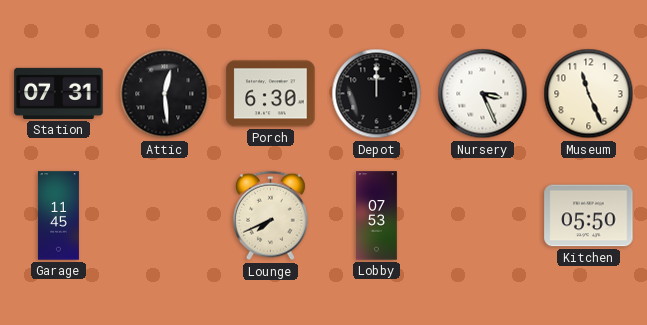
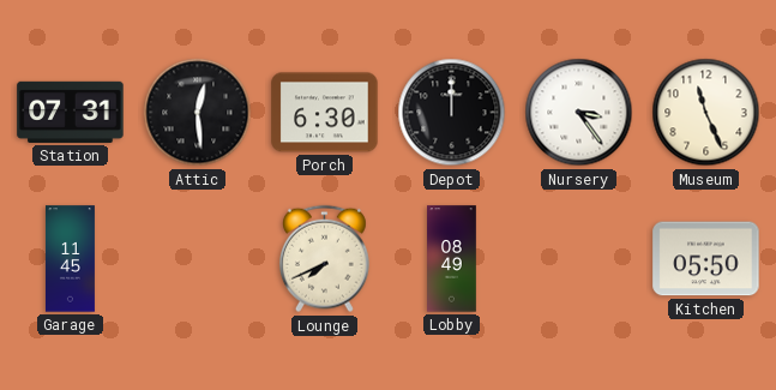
Nursery: 3:26 -> 3:24 (579, 113)
Lobby: 07:53 -> 08:49 (452, 259)
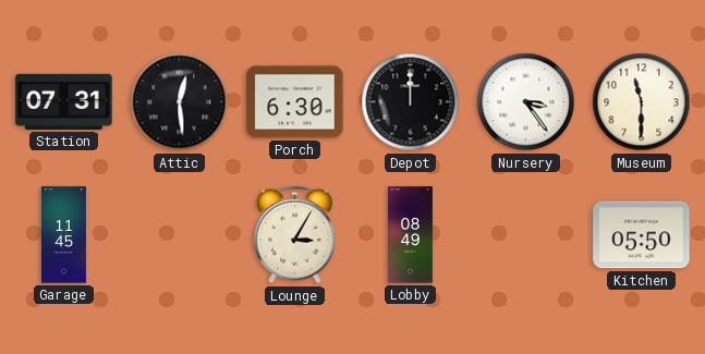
Museum: 11:26 -> 11:30 (642, 102)
Lounge: 7:41 -> 3:05 (294, 235)
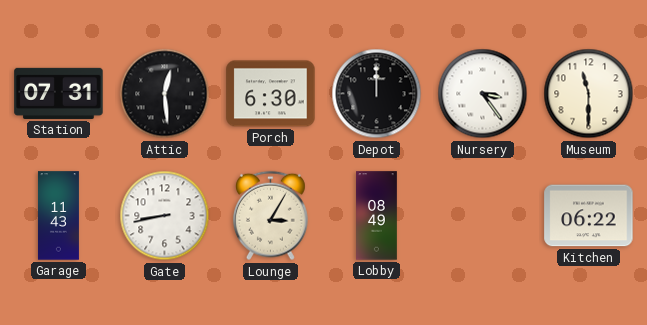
Garage: 11:45 -> 11:43 (58, 216)
Gate: none -> 8:43 (165, 216)
Kitchen: 05:50 -> 06:22 (589, 216)
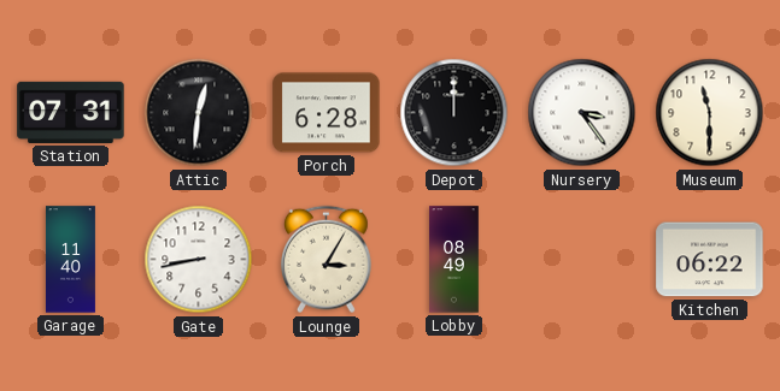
Attic: 12:29 -> 12:31 (199, 113)
Porch: 6:30 -> 6:28 (327, 113)
Garage: 11:43 -> 11:40 (70, 260)
